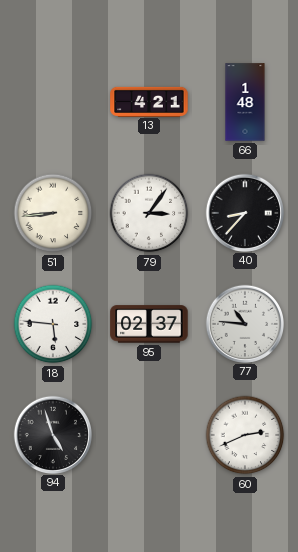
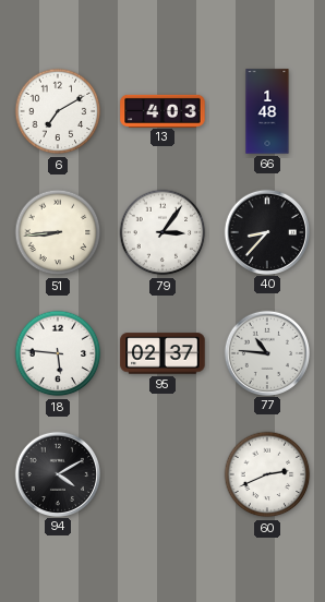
6: none -> 7:10 (58, 111)
13: 4:21 -> 4:03 (162, 110)
94: 4:57 -> 4:10 (57, 473)
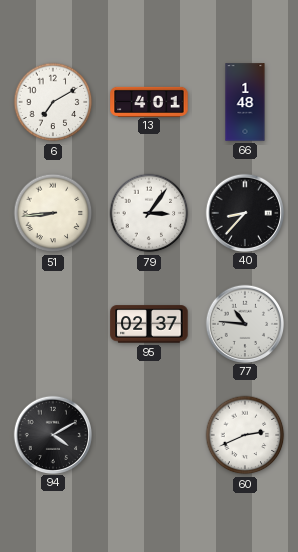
13: 4:03 -> 4:01 (149, 101)
18: 5:46 -> none (58, 353)
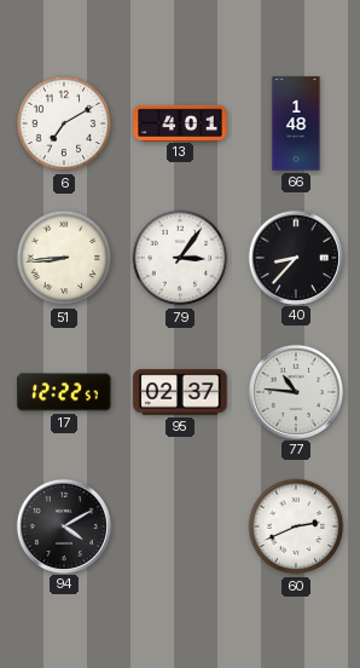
17: none -> 12:22 (64, 392)
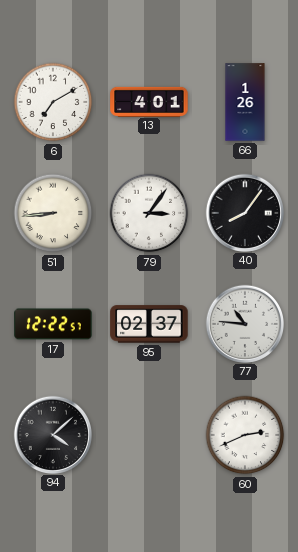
66: 1:48 -> 1:26 (245, 102)
40: 8:37 -> 8:06 (244, 212)
94: 4:10 -> 4:08 (52, 434)
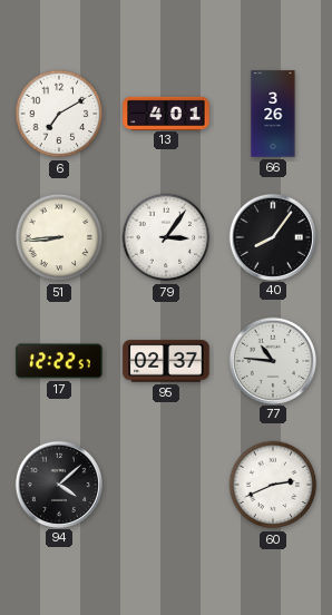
66: 1:26 -> 3:26 (273, 114)
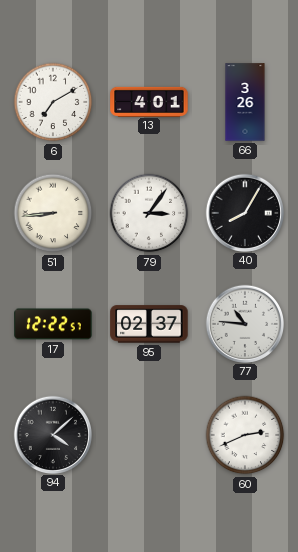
40: 8:06 -> 8:05 (244, 212)
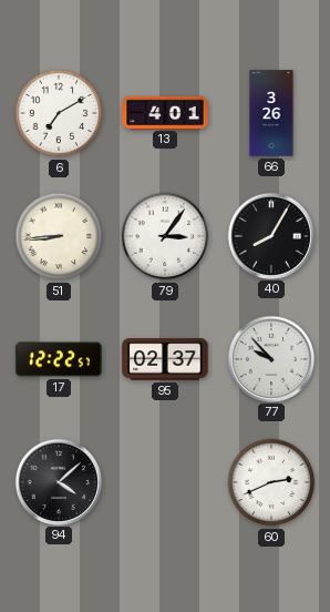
77: 10:46 -> 9:53 (270, 358)
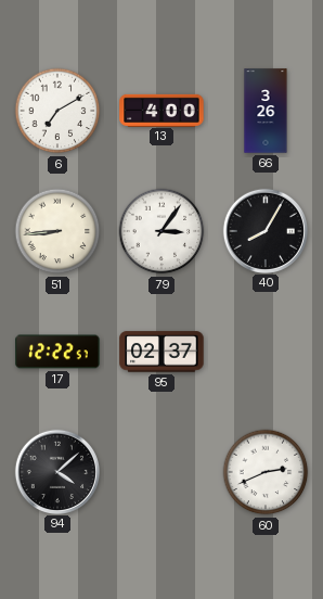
13: 4:01 -> 4:00 (161, 110)
77: 9:53 -> none (270, 358)
